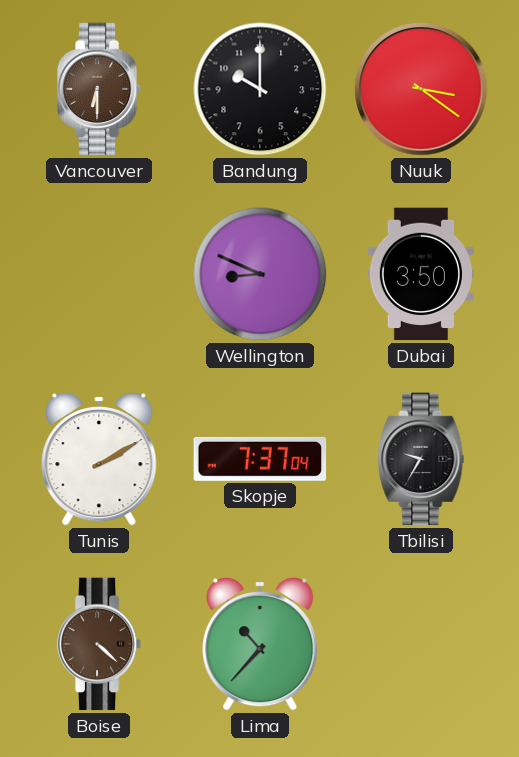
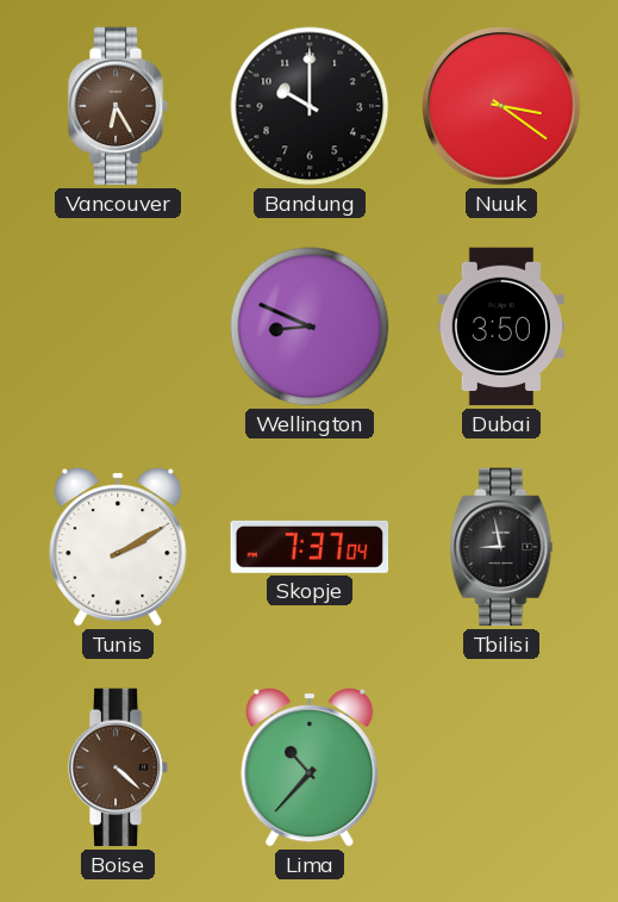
Vancouver: 6:30 -> 6:25 (118, 106)
Tbilisi: 9:35 -> 8:58 (501, 547)
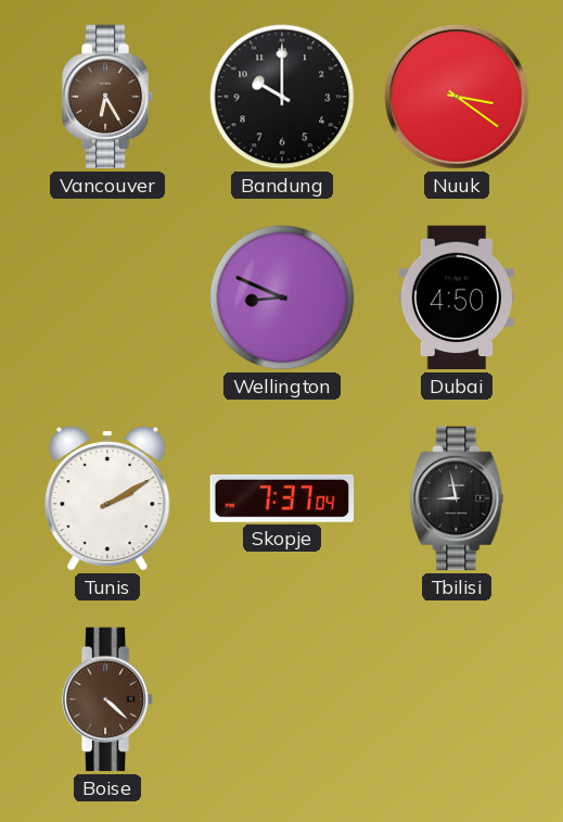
Dubai: 3:50 -> 4:50 (457, 298)
Lima: 10:37 -> none (310, 767)
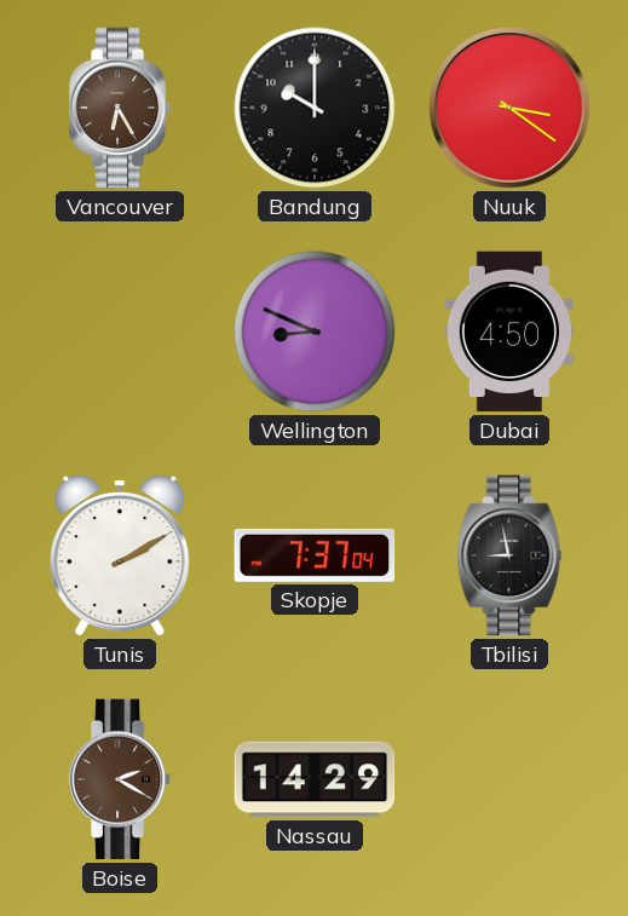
Boise: 4:22 -> 2:20 (120, 779)
Nassau: none -> 14:29 (315, 779)
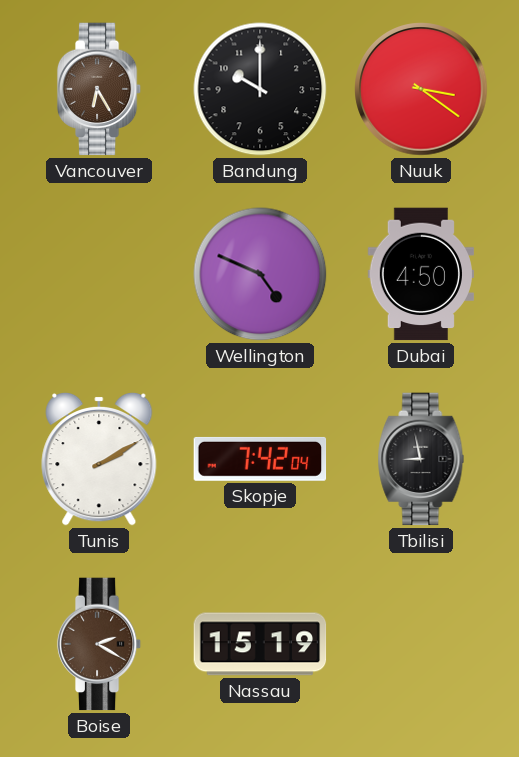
Wellington: 8:49 -> 4:49 (260, 274)
Skopje: 7:37 -> 7:42 (260, 459)
Nassau: 14:29 -> 15:19 (260, 644)
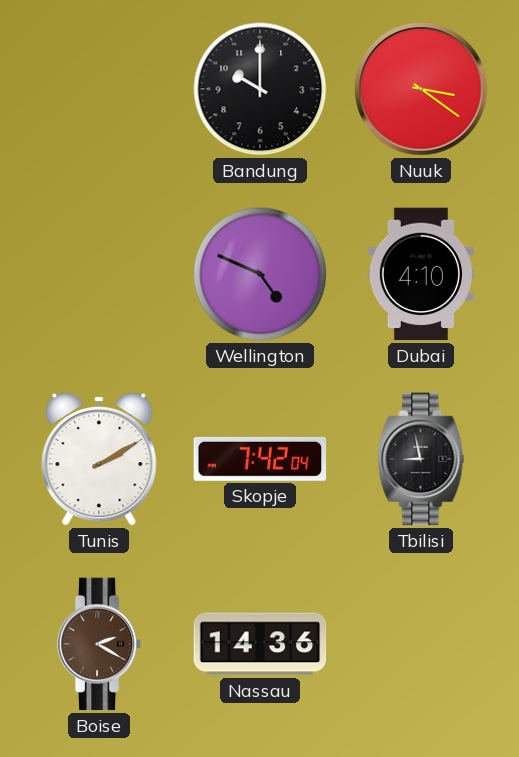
Vancouver: 6:25 -> none (99, 89)
Dubai: 4:50 -> 4:10 (421, 274)
Nassau: 15:19 -> 14:36 (260, 644)
